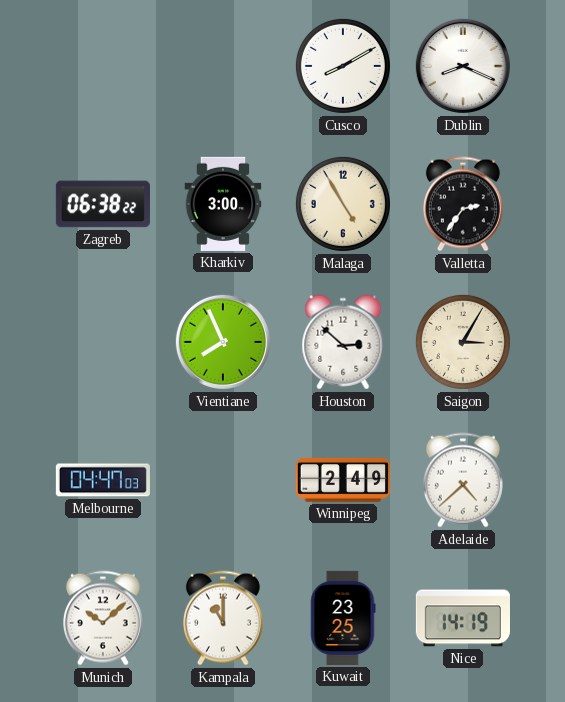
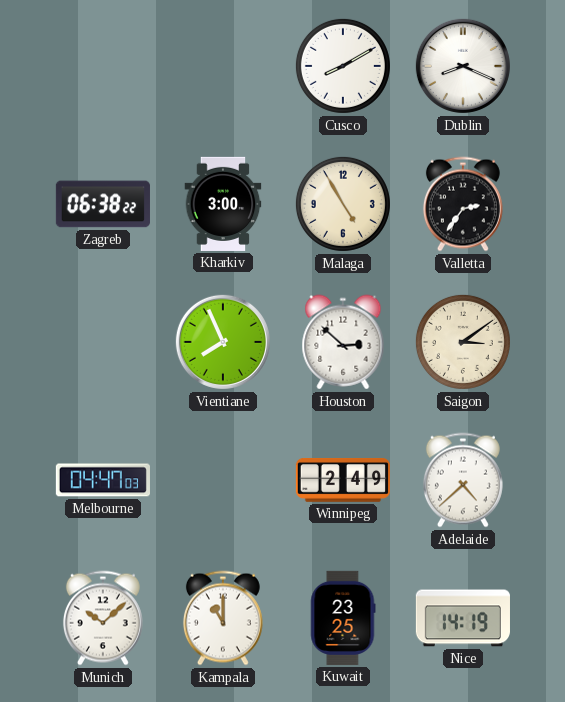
Saigon: 3:05 -> 3:09 (463, 342)
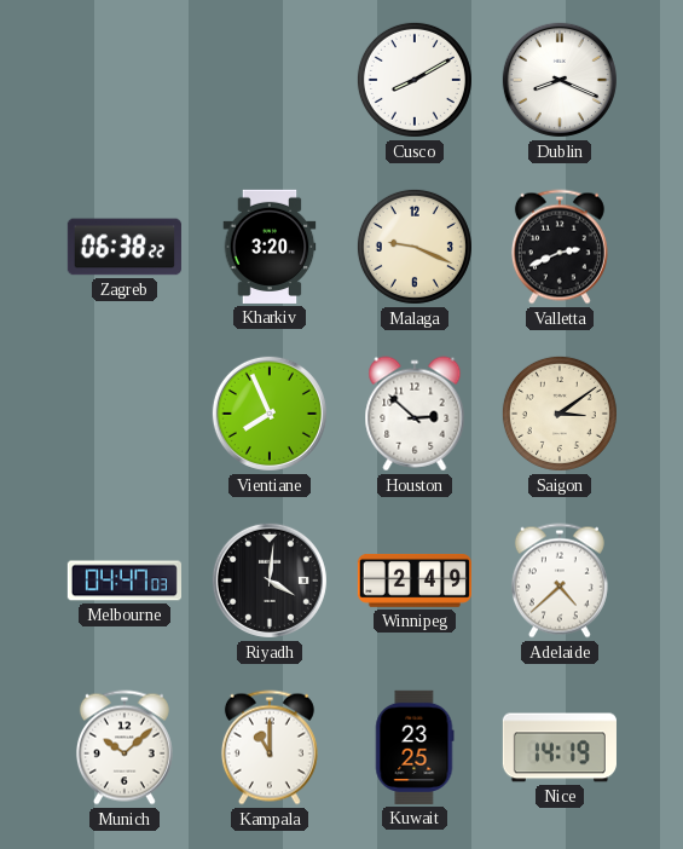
Kharkiv: 3:00 -> 3:20 (270, 247)
Malaga: 4:55 -> 9:19 (415, 247)
Valletta: 2:36 -> 2:41 (560, 247)
Riyadh: none -> 4:01 (270, 581)
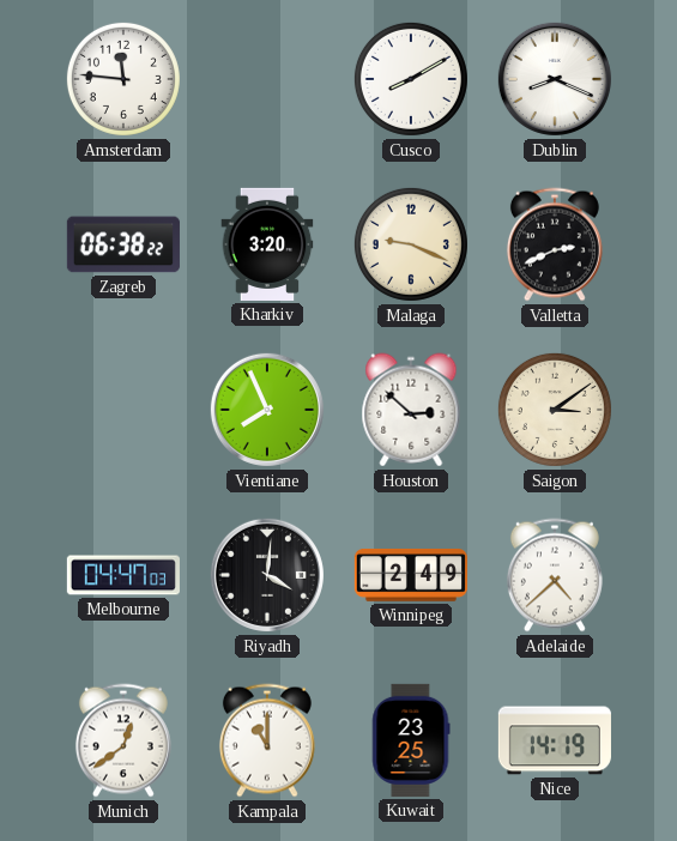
Amsterdam: none -> 11:46 (123, 79)
Munich: 10:08 -> 12:39 (123, 740)
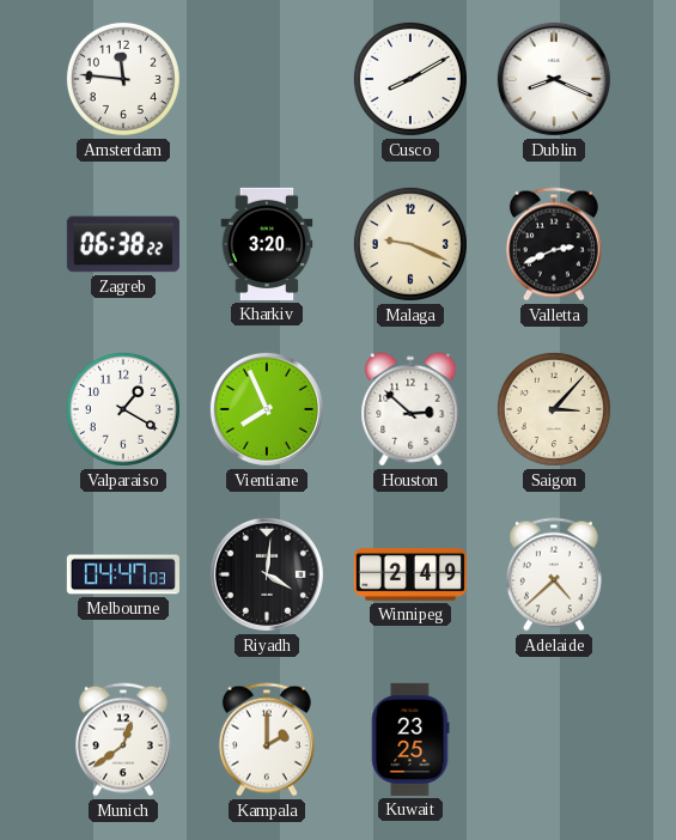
Valparaiso: none -> 1:20 (123, 409)
Saigon: 3:09 -> 3:07 (554, 409)
Kampala: 11:00 -> 2:00 (267, 739)
Nice: 14:19 -> none (555, 740)
